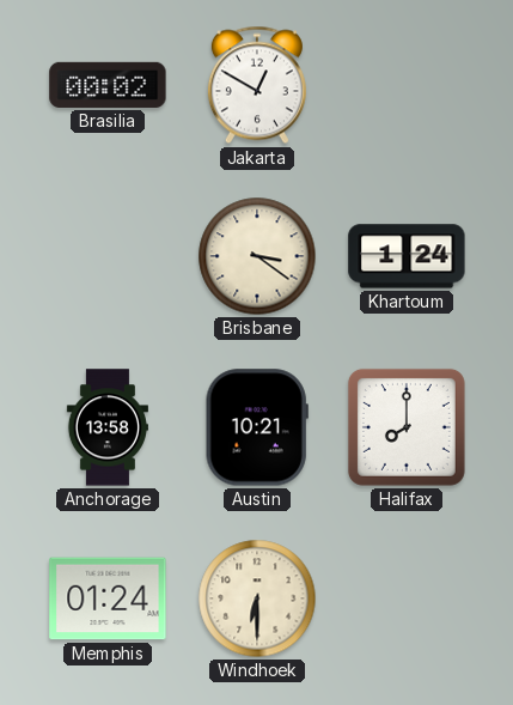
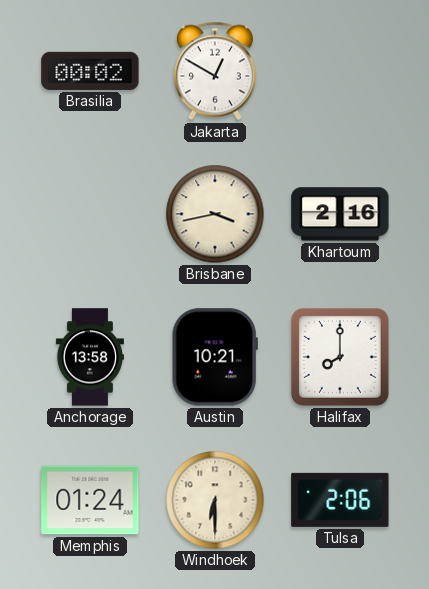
Brisbane: 3:21 -> 3:43 (215, 214)
Khartoum: 1:24 -> 2:16 (340, 214)
Tulsa: none -> 2:06 (340, 500)
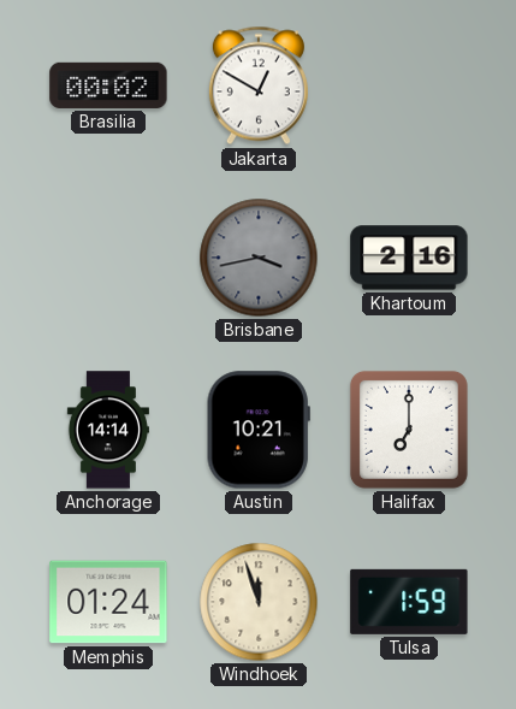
Brisbane dial: cream -> grey (259, 258)
Anchorage: 13:58 -> 14:14 (108, 430)
Halifax: 8:00 -> 7:00 (409, 430)
Windhoek: 6:30 -> 11:57 (259, 602)
Tulsa: 2:06 -> 1:59 (409, 602)
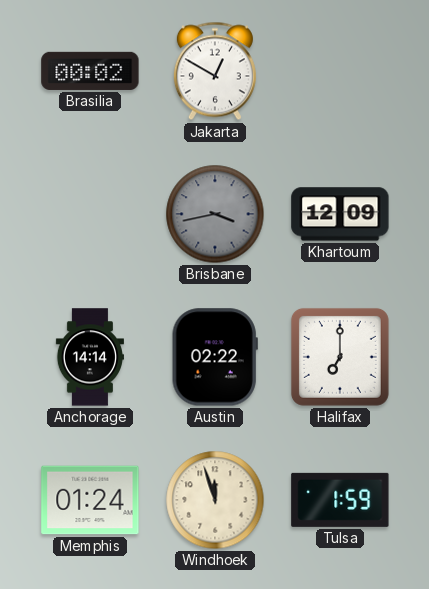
Khartoum: 2:16 -> 12:09 (340, 214)
Austin: 10:21 -> 02:22 (215, 357)
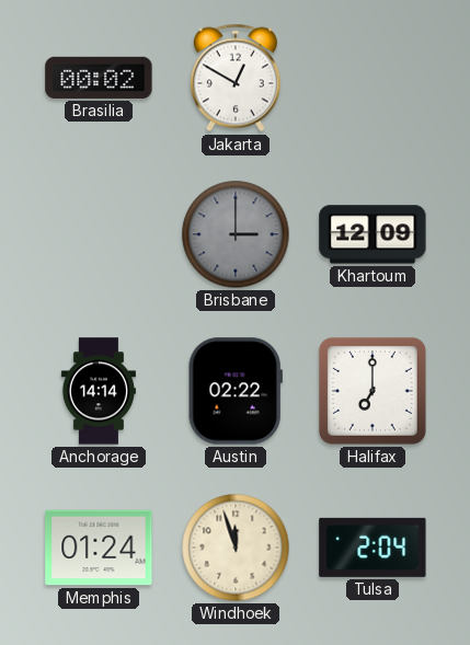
Brisbane: 3:43 -> 3:00 (236, 234)
Tulsa: 1:59 -> 2:04 (372, 548)
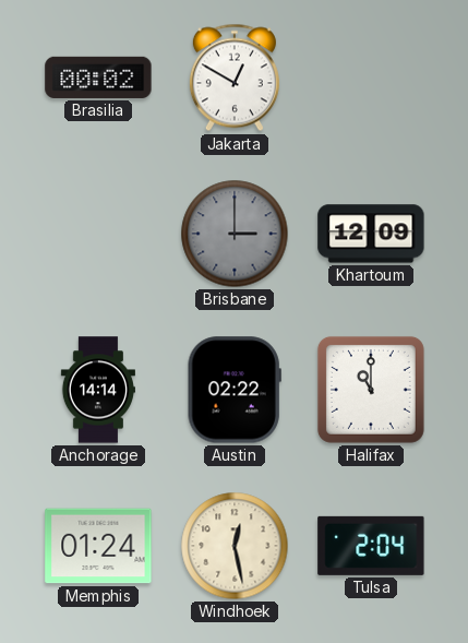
Halifax: 7:00 -> 11:00 (371, 390)
Windhoek: 11:57 -> 12:28 (235, 546)
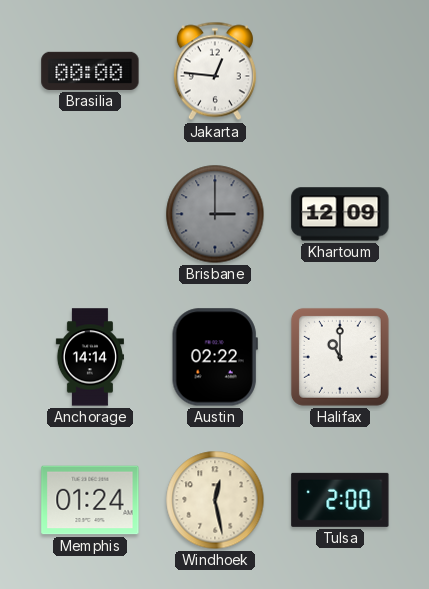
Brasilia: 00:02 -> 00:00 (90, 71)
Jakarta: 12:50 -> 12:46 (215, 71)
Tulsa: 2:04 -> 2:00 (340, 500)
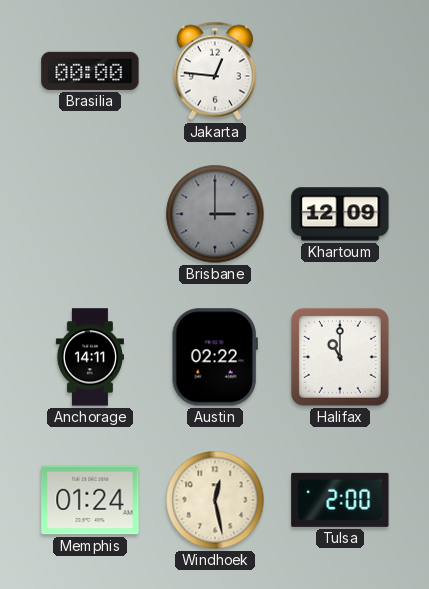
Anchorage: 14:14 -> 14:11 (90, 357)
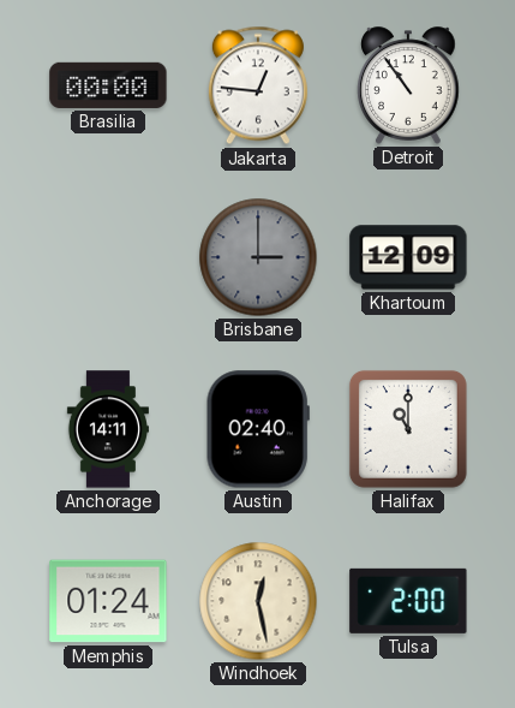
Detroit: none -> 10:54 (408, 85)
Austin: 02:22 -> 02:40 (258, 429)
